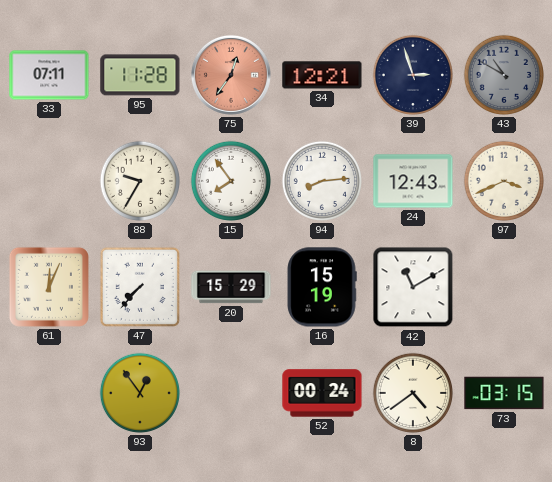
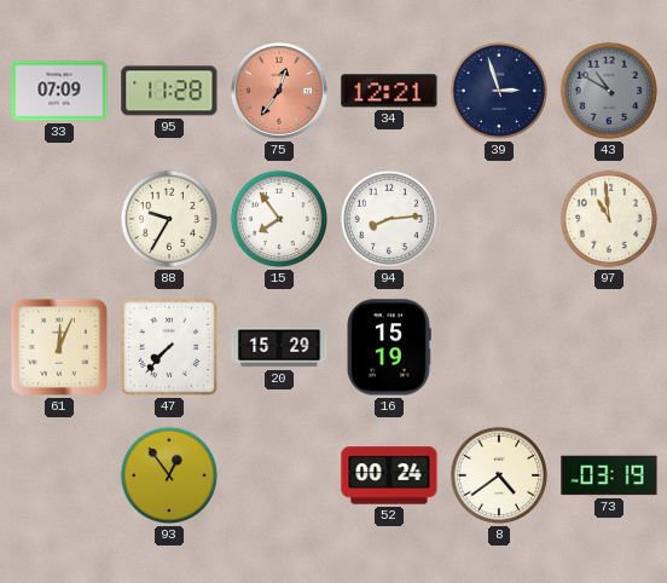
33: 07:11 -> 07:09 (59, 91)
24: 12:43 -> none (413, 181)
97: 3:41 -> 10:59 (609, 219)
42: 11:10 -> none (413, 287)
73: 03:15 -> 03:19 (609, 475)
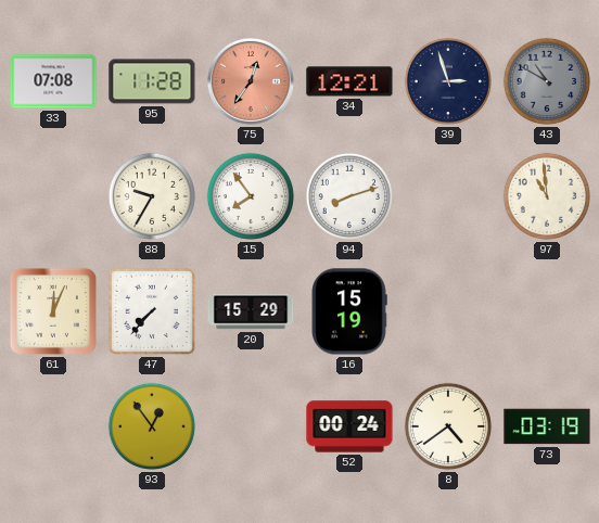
33: 07:09 -> 07:08 (53, 81)
94: 8:14 -> 8:12 (349, 196)
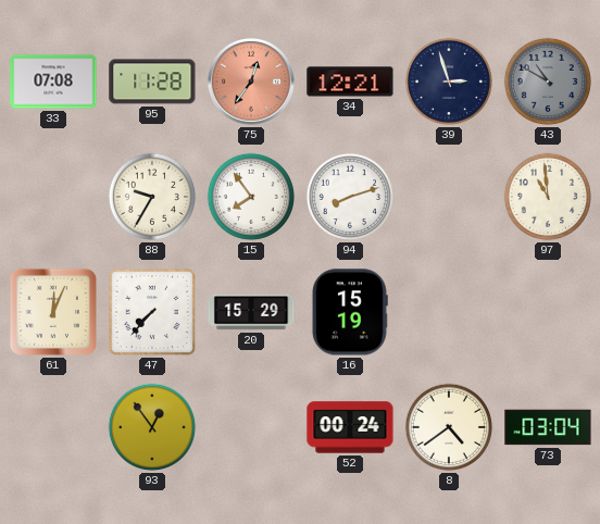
73: 03:19 -> 03:04 (548, 427)
